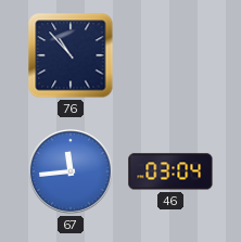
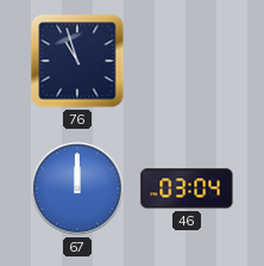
76: 10:53 -> 10:57 (77, 61)
67: 11:44 -> 12:00 (78, 190)
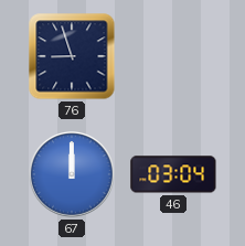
76: 10:57 -> 8:57 (72, 56)
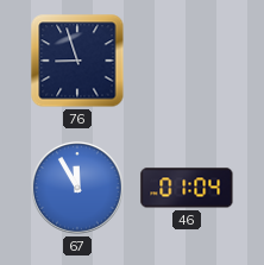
67: 12:00 -> 11:55 (78, 189)
46: 03:04 -> 01:04 (187, 188)
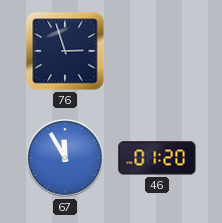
76: 8:57 -> 2:57 (65, 51)
46: 01:04 -> 01:20 (157, 158)
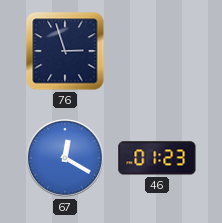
67: 11:55 -> 12:20 (66, 159)
46: 01:20 -> 01:23 (157, 158)
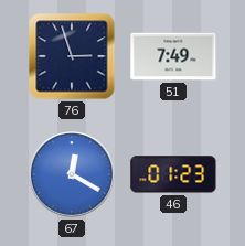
51: none -> 7:49 (173, 56)
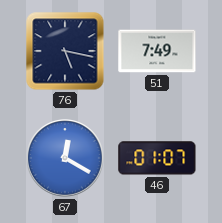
76: 2:57 -> 5:17 (65, 51)
46: 01:23 -> 01:07 (157, 158)
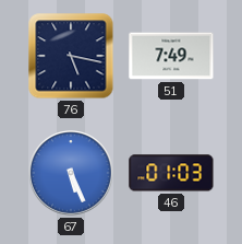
67: 12:20 -> 5:26 (72, 174)
46: 01:07 -> 01:03 (171, 173)
